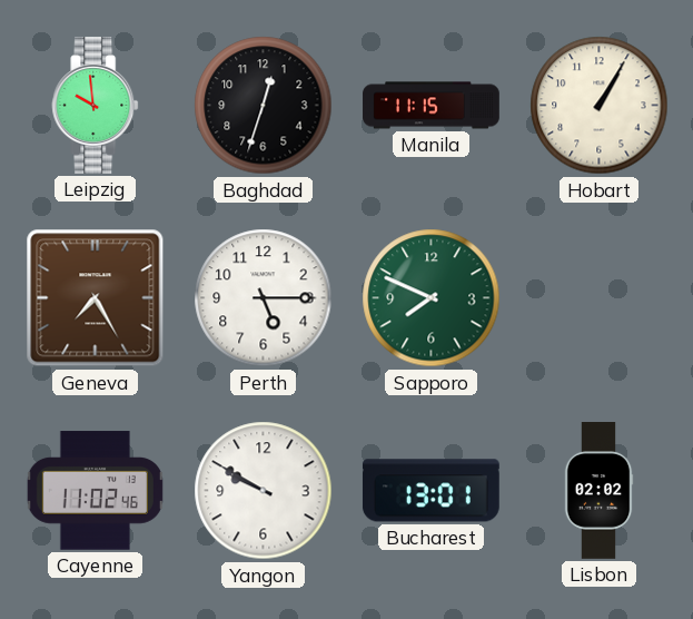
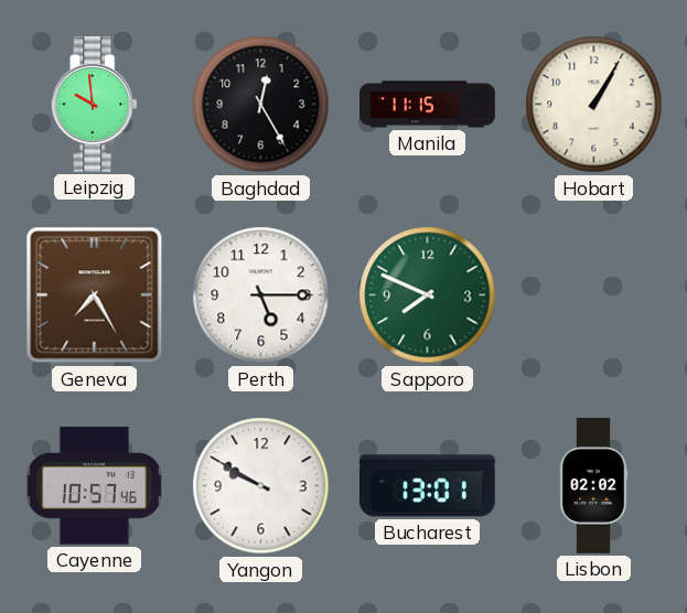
Baghdad: 12:33 -> 12:25 (261, 105)
Cayenne: 11:02 -> 10:57 (94, 486)
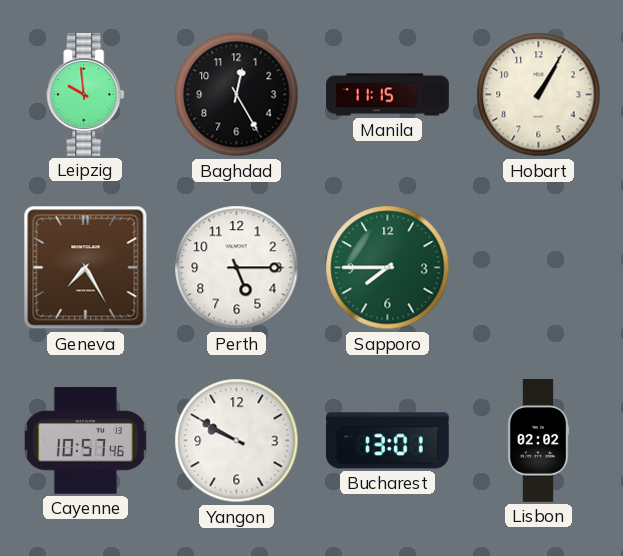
Sapporo: 7:49 -> 7:45 (388, 268)
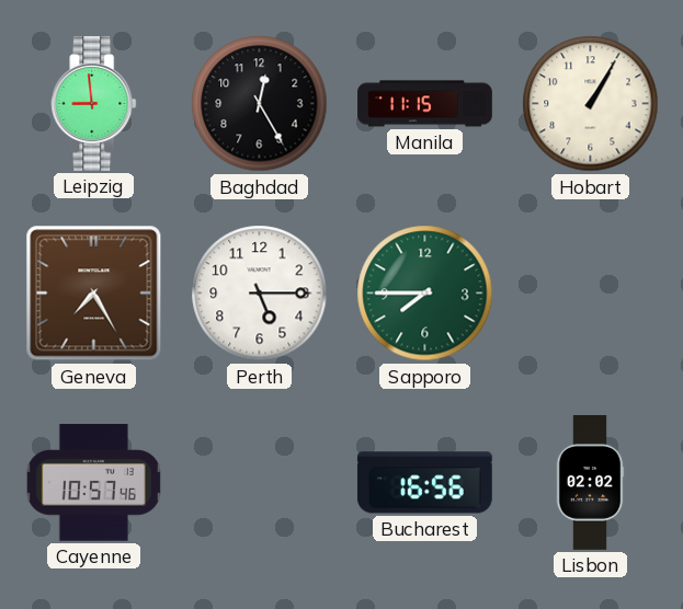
Leipzig: 9:59 -> 8:59 (94, 103)
Yangon: 9:50 -> none (237, 441)
Bucharest: 13:01 -> 16:56 (424, 483)
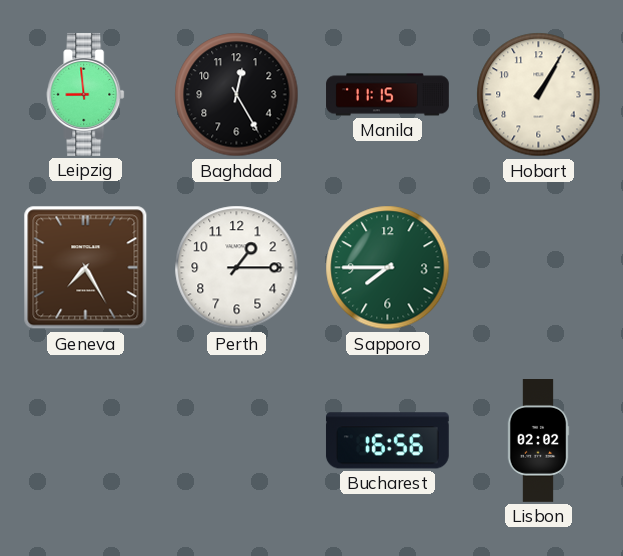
Perth: 5:15 -> 1:15 (237, 268)
Cayenne: 10:57 -> none (93, 483)
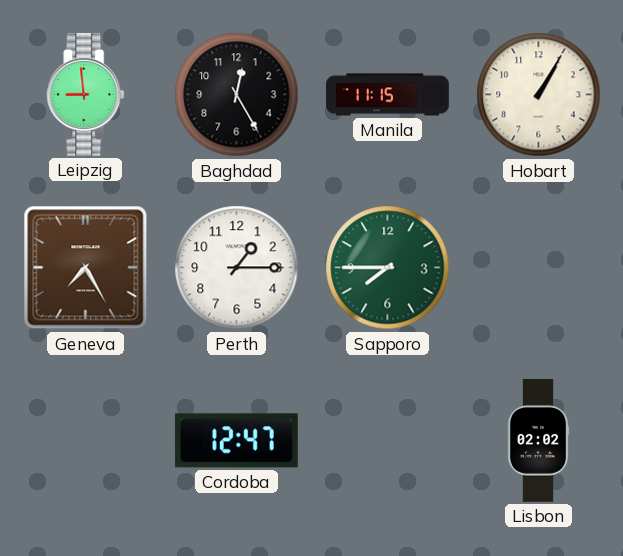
Cordoba: none -> 12:47 (236, 441)
Bucharest: 16:56 -> none (387, 441)
